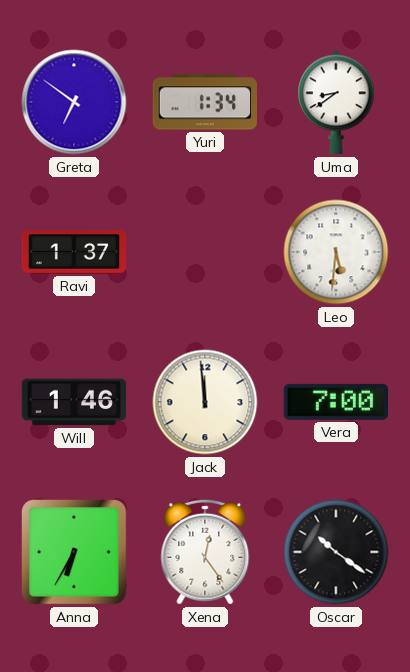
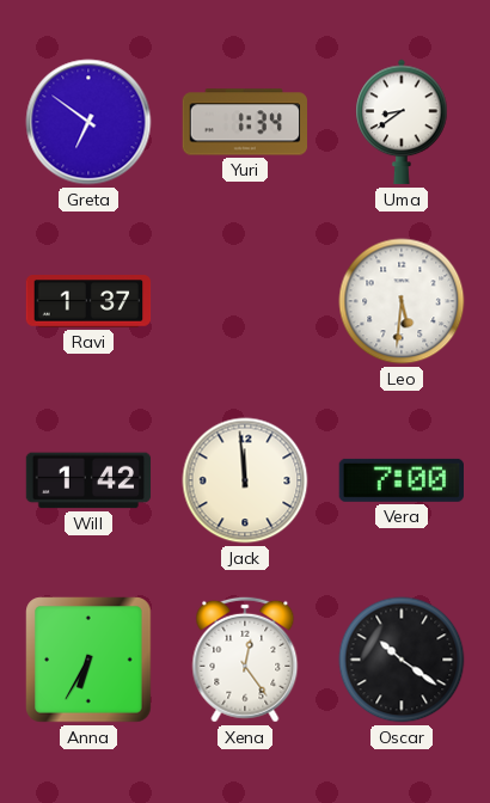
Will: 1:46 -> 1:42 (88, 480)
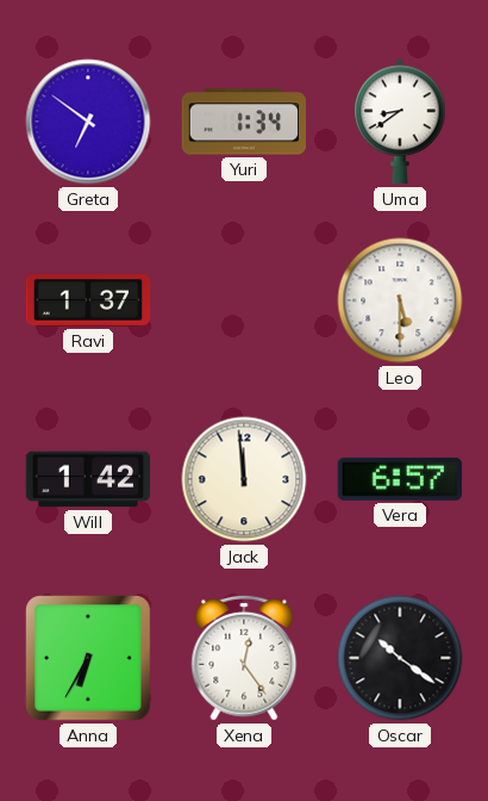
Leo: 5:31 -> 5:30 (400, 300)
Vera: 7:00 -> 6:57 (399, 479)
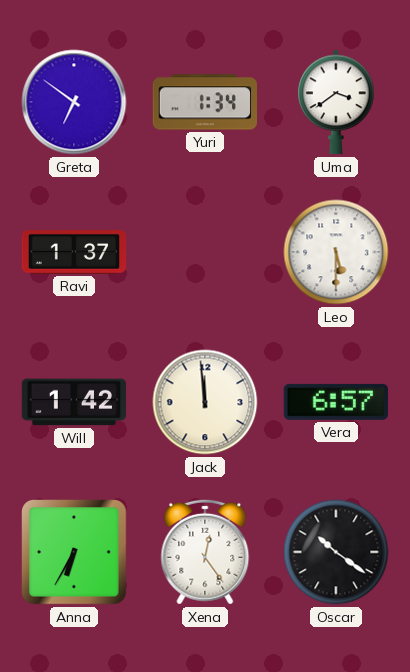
Uma: 8:39 -> 3:39 (336, 102)
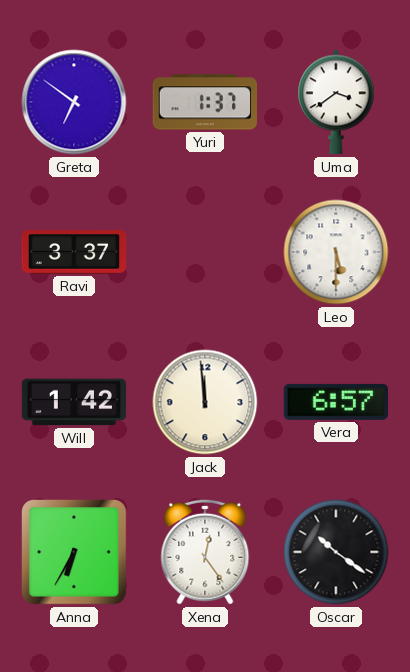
Yuri: 1:34 -> 1:37 (204, 102)
Ravi: 1:37 -> 3:37 (74, 252)
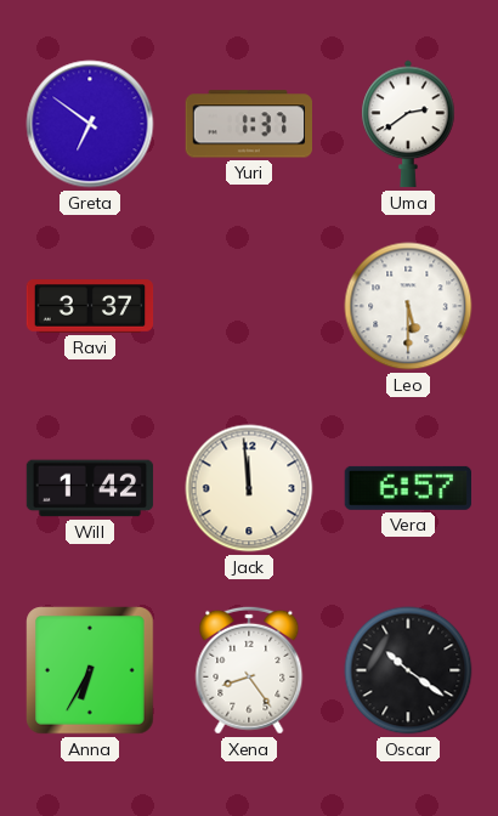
Uma: 3:39 -> 2:39 (408, 124)
Xena: 12:24 -> 8:24 (249, 670)
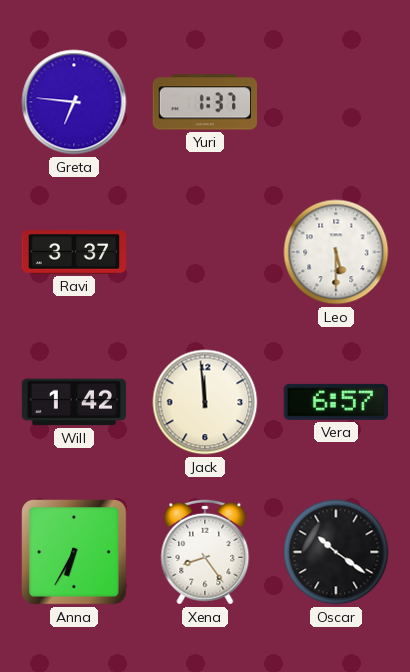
Greta: 6:51 -> 6:46 (74, 102)
Uma: 2:39 -> none (408, 124)
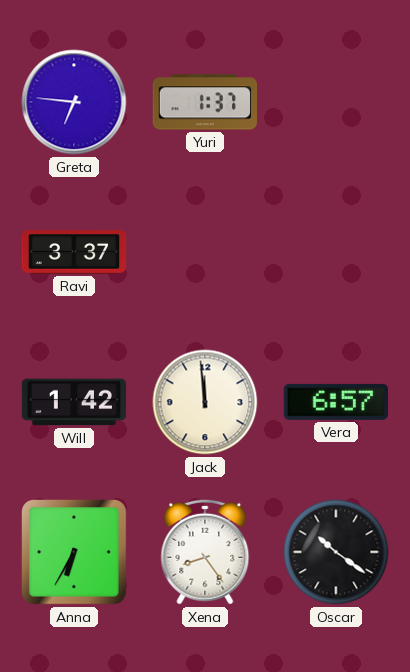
Leo: 5:30 -> none (336, 252)
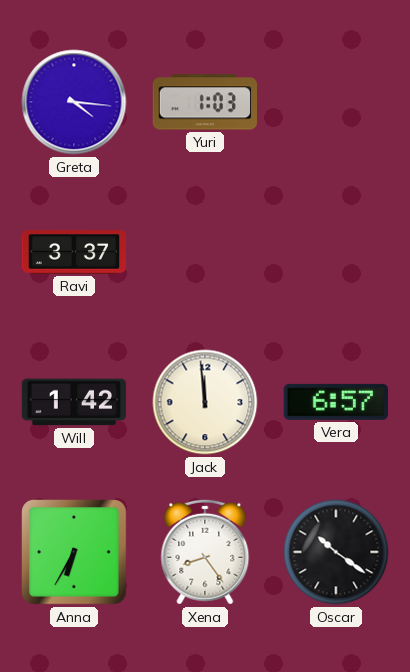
Greta: 6:46 -> 4:16 (74, 102)
Yuri: 1:37 -> 1:03 (204, 102)
